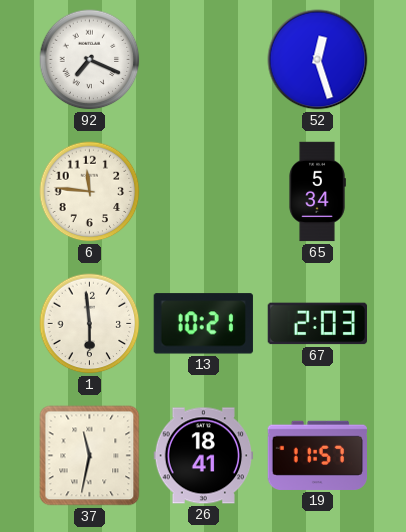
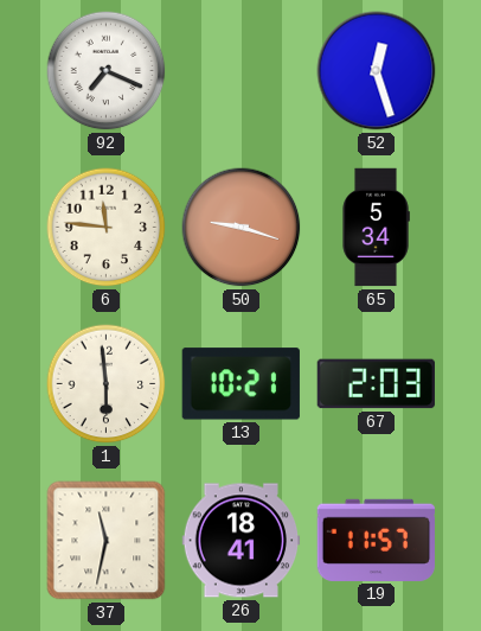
50: none -> 9:18 (242, 228)
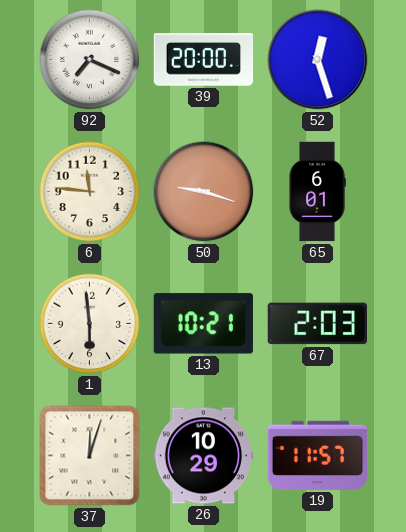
39: none -> 20:00 (204, 60)
65: 5:34 -> 6:01 (317, 192)
37: 11:32 -> 12:03 (90, 456)
26: 18:41 -> 10:29 (204, 456)
